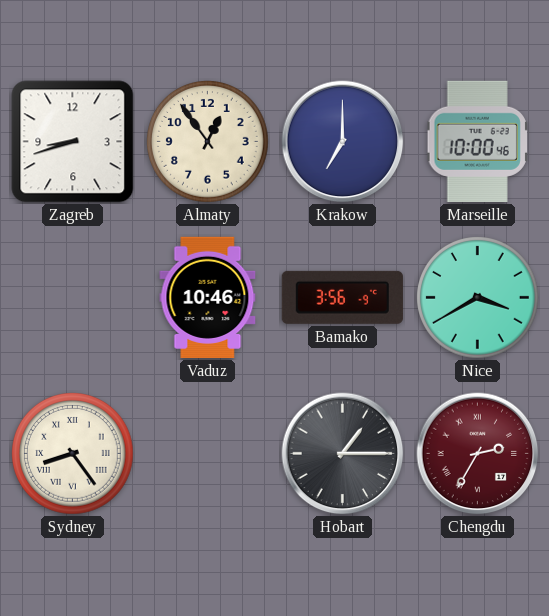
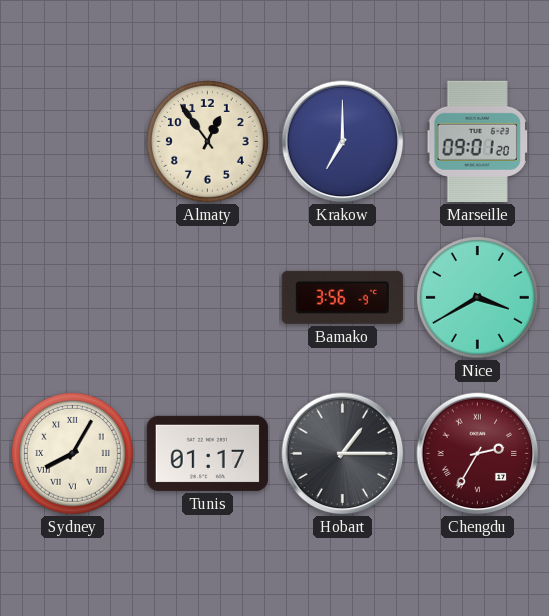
Zagreb: 8:42 -> none (73, 142)
Marseille: 10:00 -> 09:01 (477, 141)
Vaduz: 10:46 -> none (208, 297)
Sydney: 8:24 -> 8:05 (73, 454)
Tunis: none -> 01:17 (207, 453)
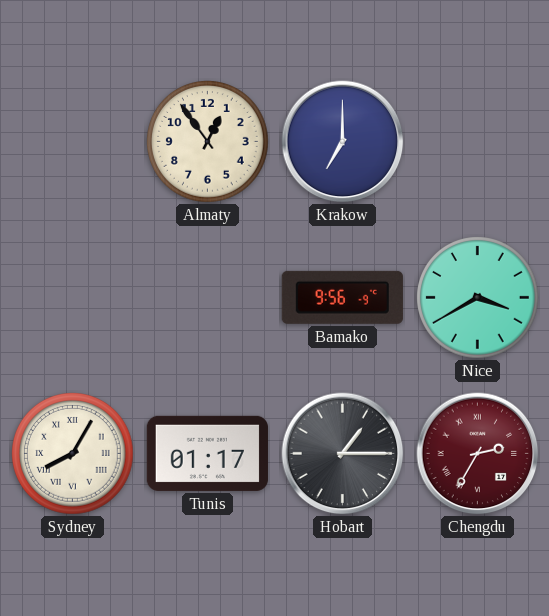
Marseille: 09:01 -> none (477, 141)
Bamako: 3:56 -> 9:56 (342, 297)
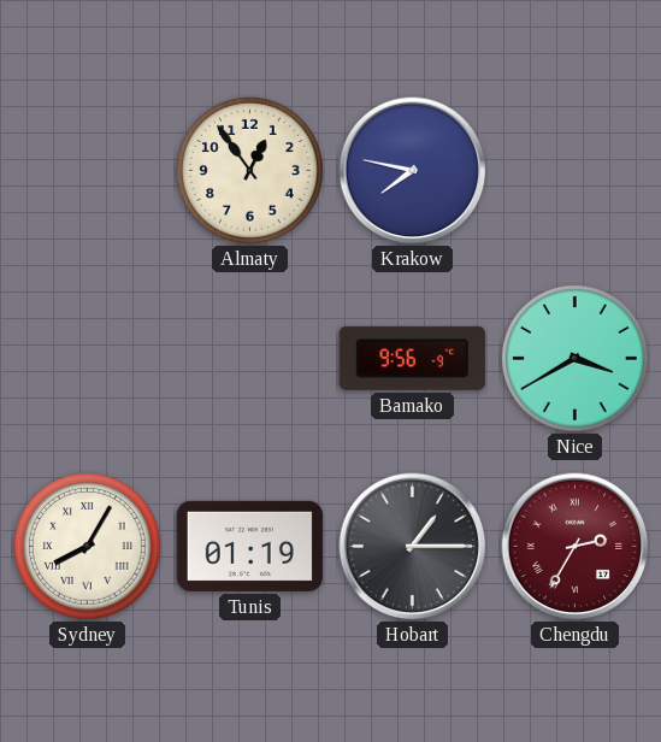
Krakow: 7:00 -> 7:47 (413, 171)
Tunis: 01:17 -> 01:19 (249, 546)
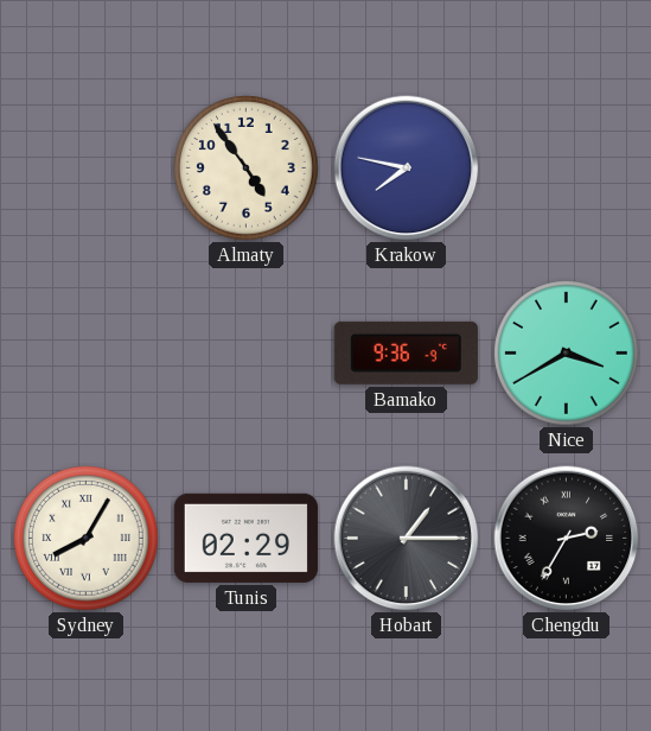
Almaty: 12:54 -> 4:54 (247, 169)
Bamako: 9:56 -> 9:36 (406, 352)
Tunis: 01:19 -> 02:29 (245, 538)
Chengdu dial: burgundy -> black (567, 539)
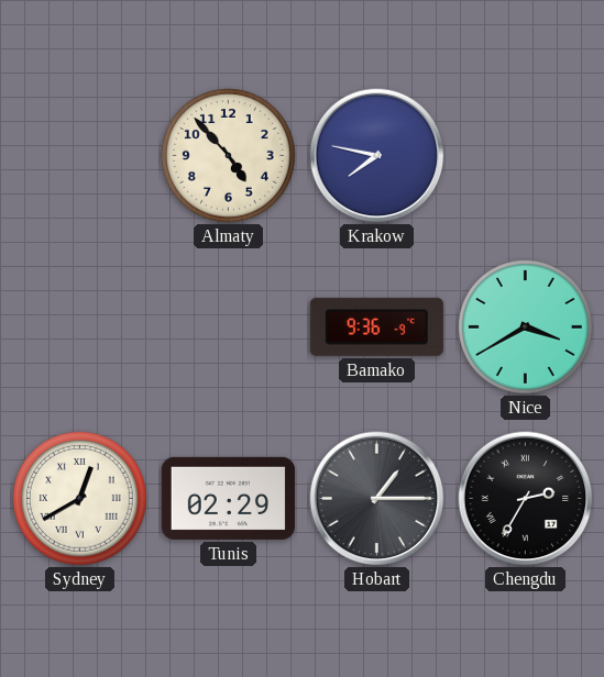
Almaty: 4:54 -> 4:53 (229, 156)
Sydney: 8:05 -> 12:40 (80, 499)
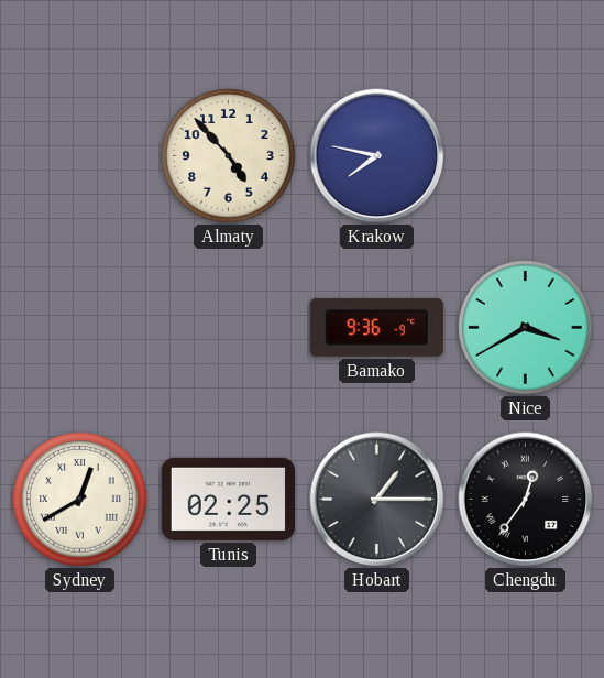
Tunis: 02:29 -> 02:25 (228, 499)
Chengdu: 2:35 -> 12:36 (526, 500)
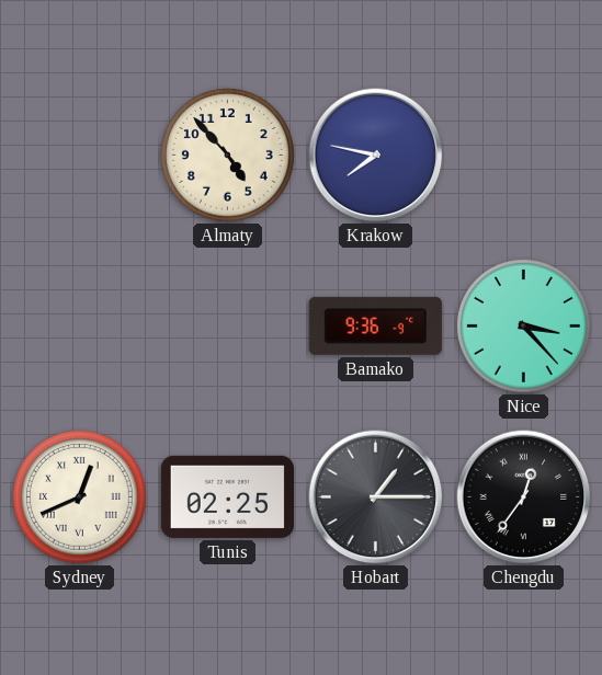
Nice: 3:40 -> 3:23 (524, 327)
Sydney: 12:40 -> 12:41 (80, 497)
